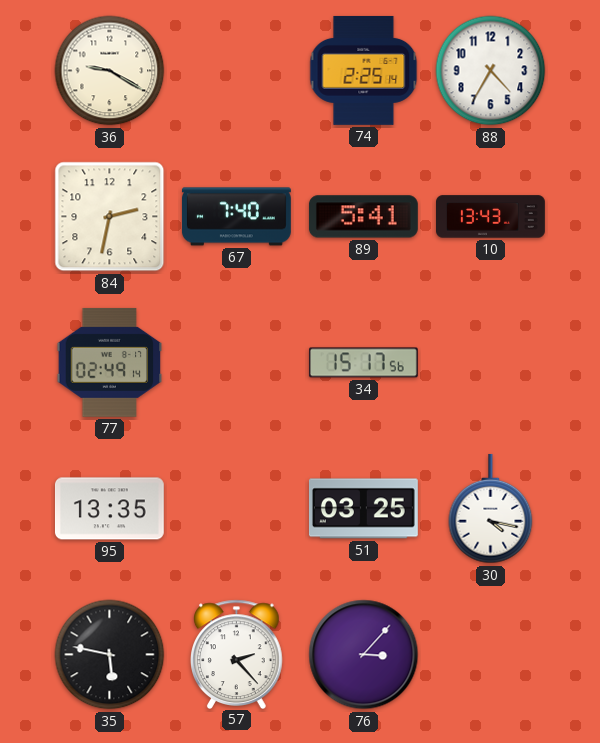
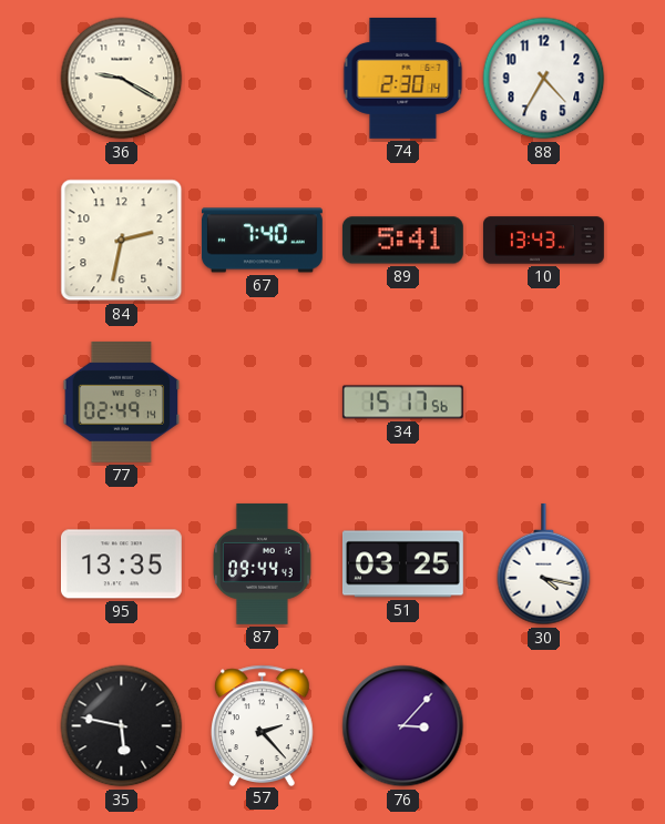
74: 2:25 -> 2:30 (403, 78)
87: none -> 09:44 (262, 563)
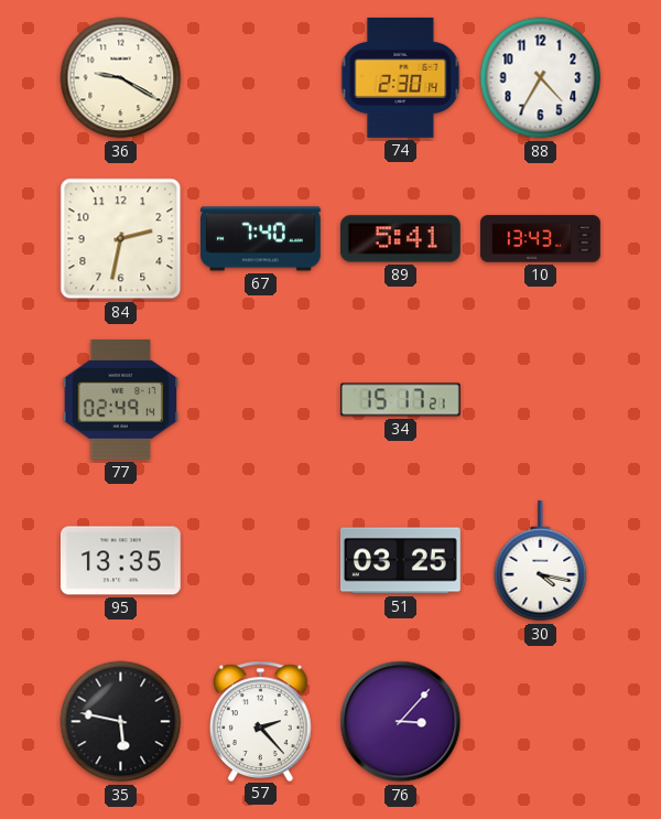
34: 15:17:56 -> 15:17:21 (400, 400)
87: 09:44 -> none (262, 563)
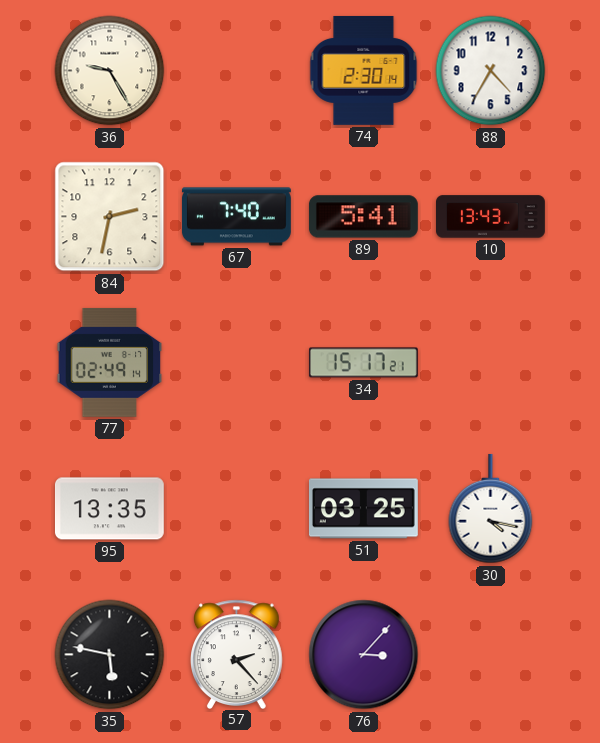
36: 9:20 -> 9:25 (110, 71)
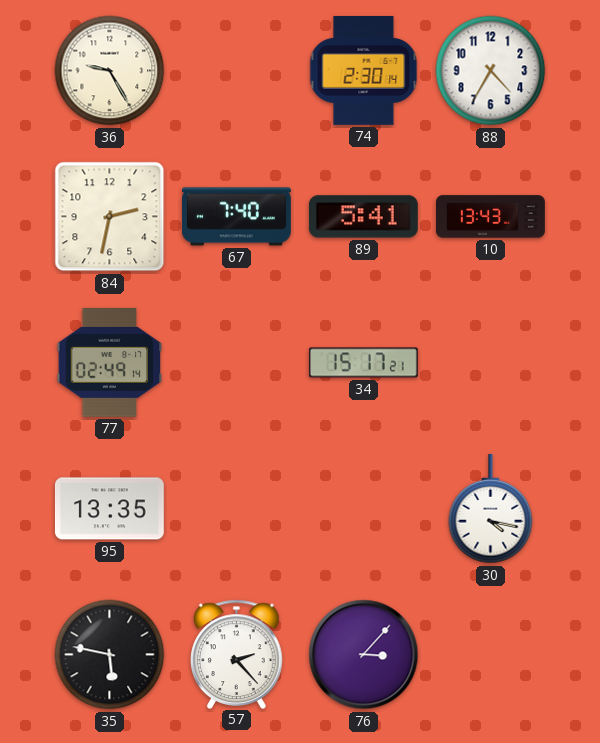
51: 03:25 -> none (363, 509)
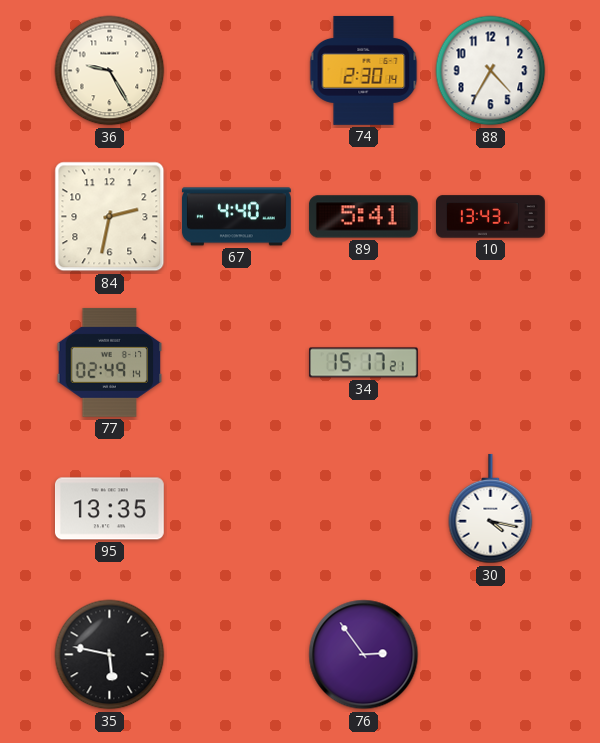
67: 7:40 -> 4:40 (236, 217)
57: 2:23 -> none (237, 654)
76: 3:07 -> 2:54 (364, 655)
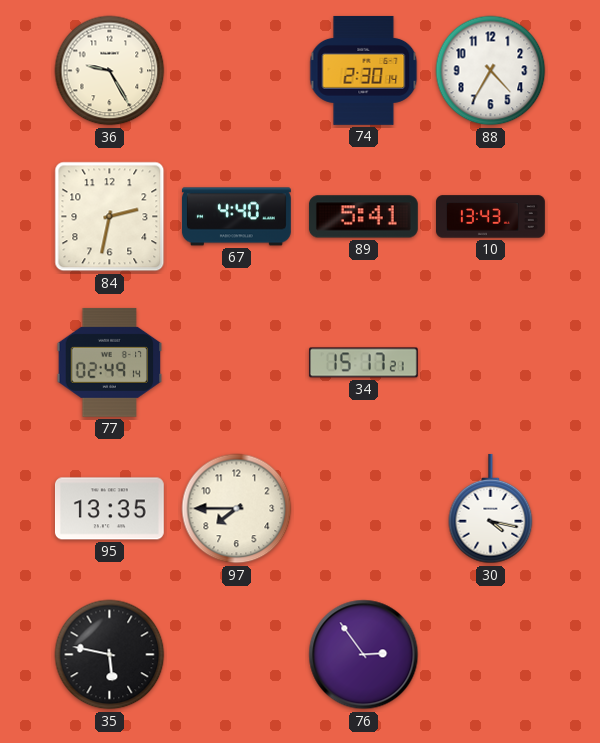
97: none -> 7:45 (237, 509)
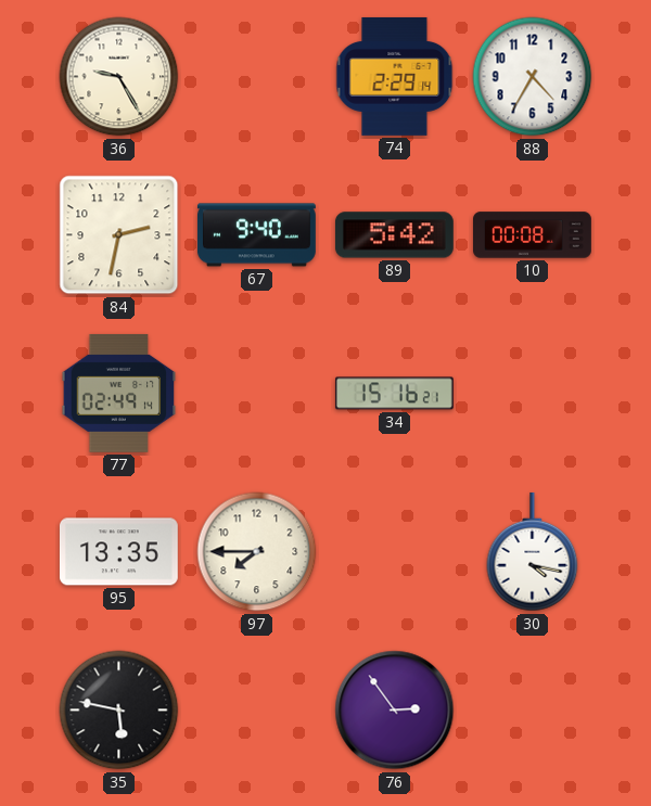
74: 2:30 -> 2:29 (395, 76)
67: 4:40 -> 9:40 (256, 235)
89: 5:41 -> 5:42 (394, 235)
10: 13:43 -> 00:08 (533, 235)
34: 15:17 -> 15:16 (394, 394)
